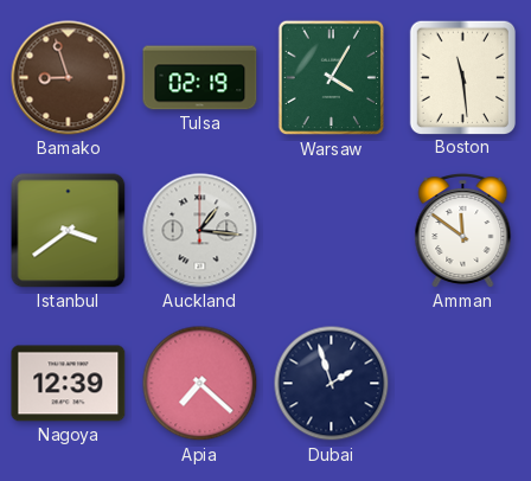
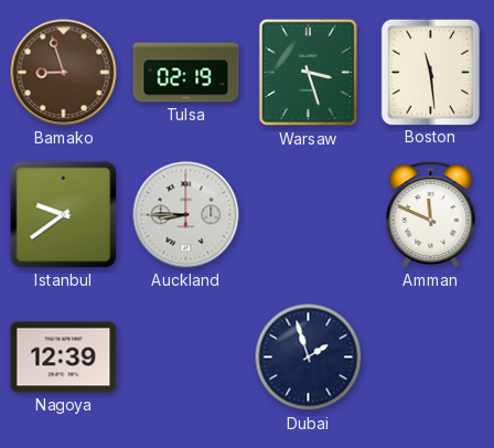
Warsaw: 4:05 -> 3:27 (308, 73)
Istanbul: 3:39 -> 9:39 (64, 215)
Auckland: 1:16 -> 8:45 (186, 215)
Amman: 11:51 -> 11:49 (431, 215)
Apia: 7:22 -> none (200, 384)
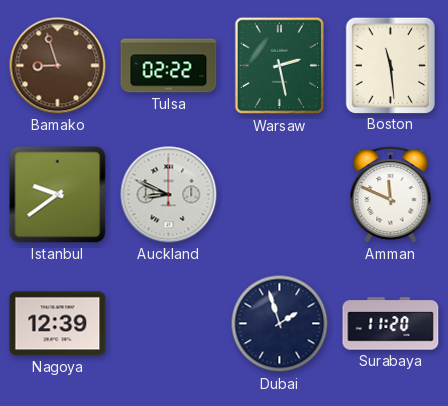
Tulsa: 02:19 -> 02:22 (169, 66)
Warsaw: 3:27 -> 2:28 (279, 66)
Auckland: 8:45 -> 8:49 (169, 195)
Surabaya: none -> 11:20 (391, 324)
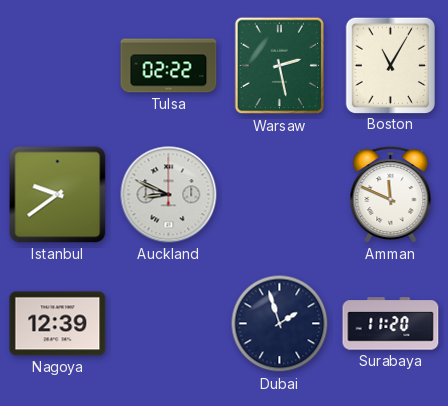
Bamako: 8:57 -> none (58, 66)
Boston: 11:29 -> 11:05 (390, 65)
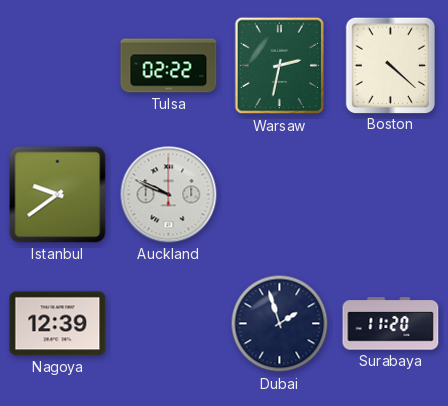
Warsaw: 2:28 -> 2:32 (279, 66)
Boston: 11:05 -> 4:22 (390, 65)
Auckland: 8:49 -> 9:49 (169, 195)
Amman: 11:49 -> none (391, 195)
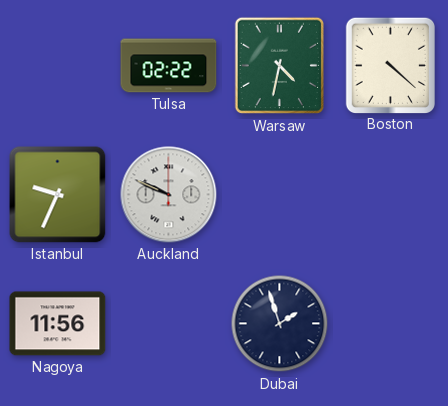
Warsaw: 2:32 -> 4:32 (279, 66)
Istanbul: 9:39 -> 9:34 (58, 195)
Nagoya: 12:39 -> 11:56 (58, 324)
Surabaya: 11:20 -> none (391, 324)
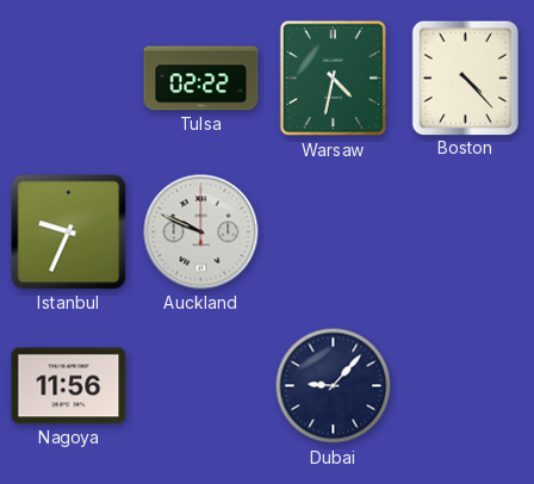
Boston: 4:22 -> 4:23 (465, 77)
Dubai: 1:57 -> 9:07 (334, 386)
